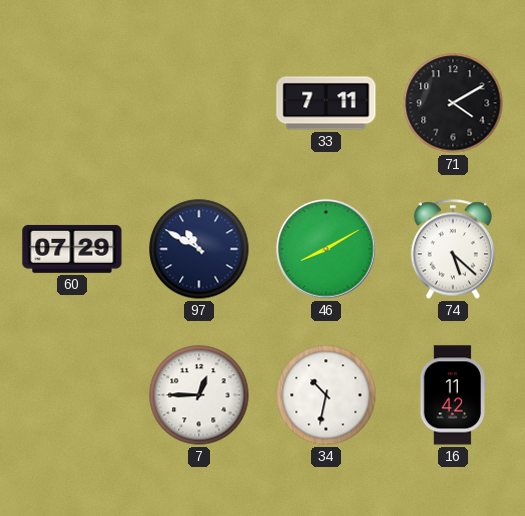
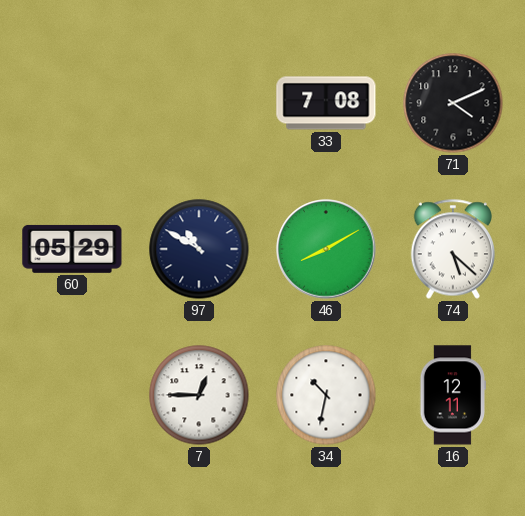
33: 7:11 -> 7:08 (326, 103)
71: 4:10 -> 4:11 (453, 103)
60: 07:29 -> 05:29 (72, 249)
16: 11:42 -> 12:11 (452, 395)
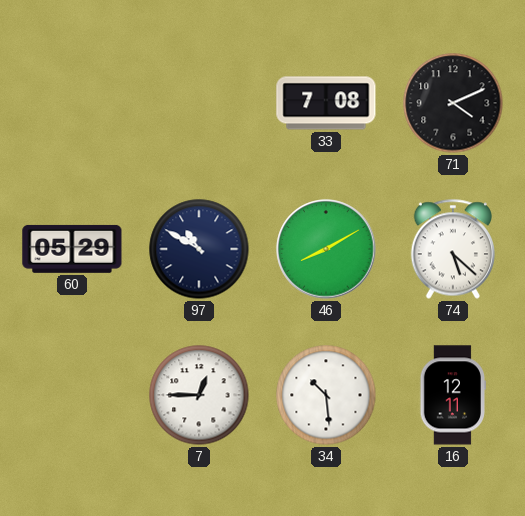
34: 10:32 -> 10:29 (326, 395)
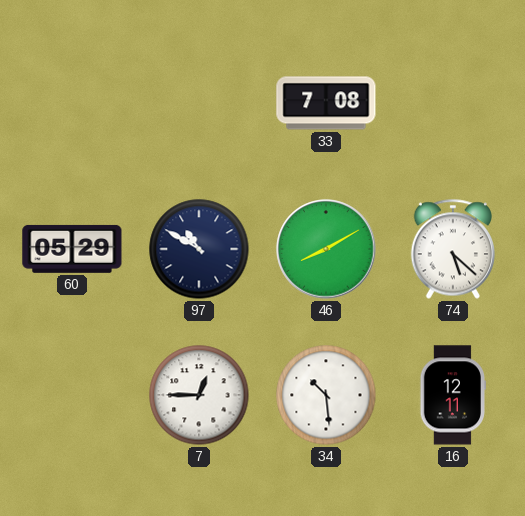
71: 4:11 -> none (453, 103)
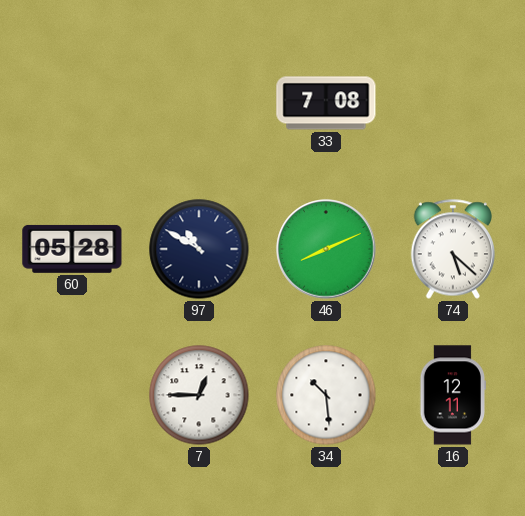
60: 05:29 -> 05:28 (72, 249)
46: 8:10 -> 8:11 (326, 249)
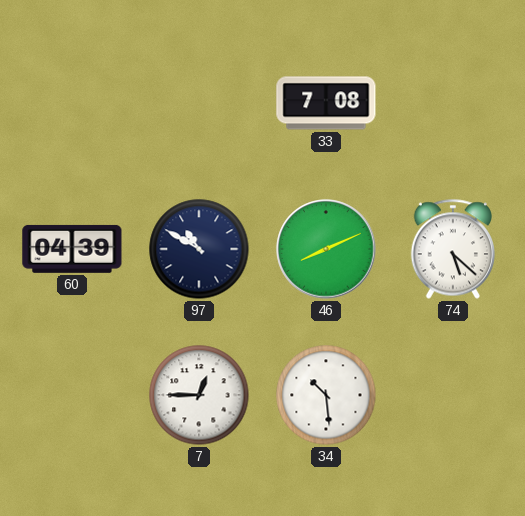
60: 05:28 -> 04:39 (72, 249)
16: 12:11 -> none (452, 395)
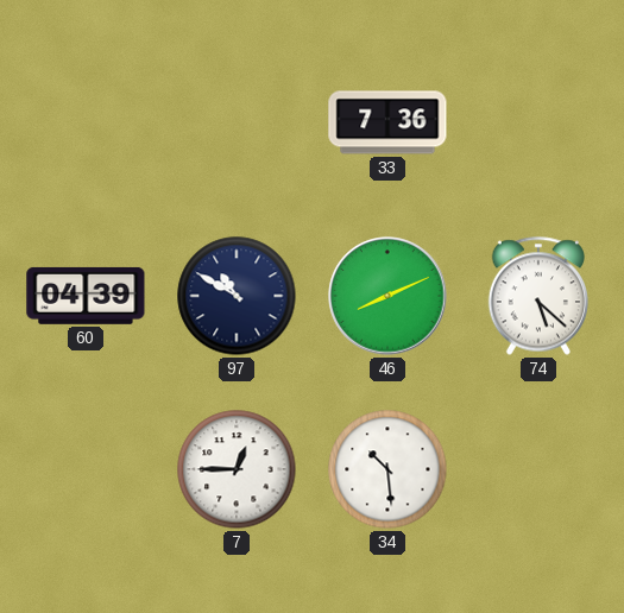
33: 7:08 -> 7:36 (387, 122)
